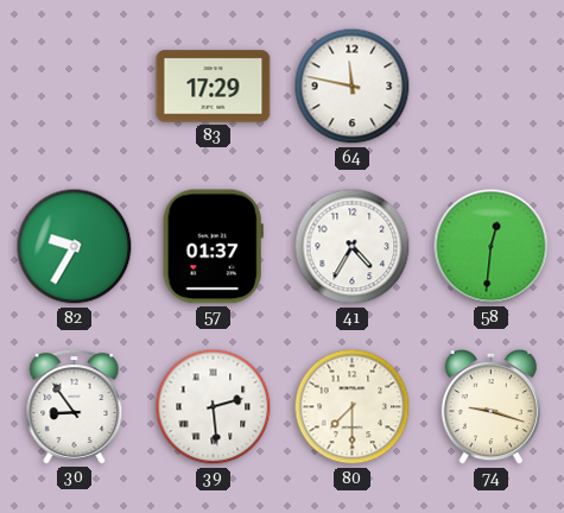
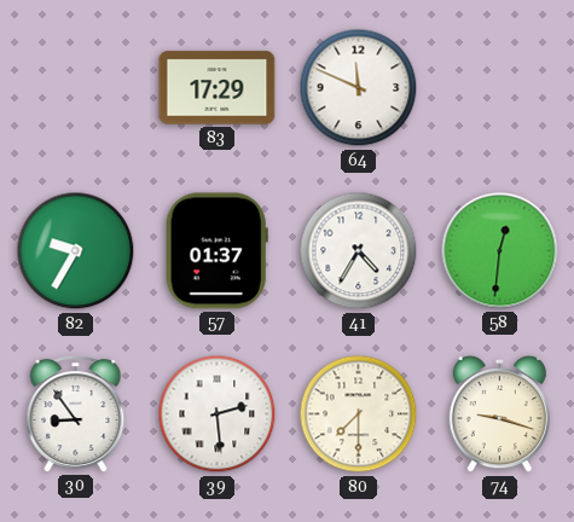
64: 11:47 -> 11:49 (359, 88)
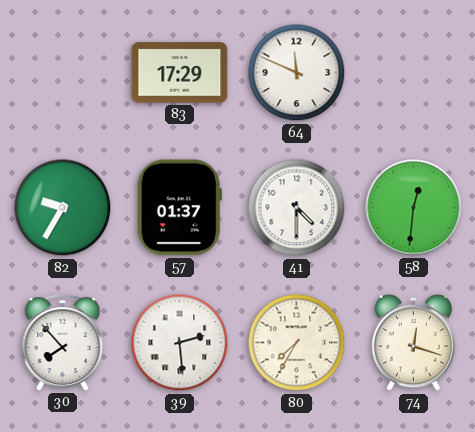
41: 4:35 -> 4:30 (297, 208)
30: 8:54 -> 7:53 (63, 343)
80: 7:30 -> 7:35 (297, 343)
74: 9:18 -> 12:18 (413, 343)
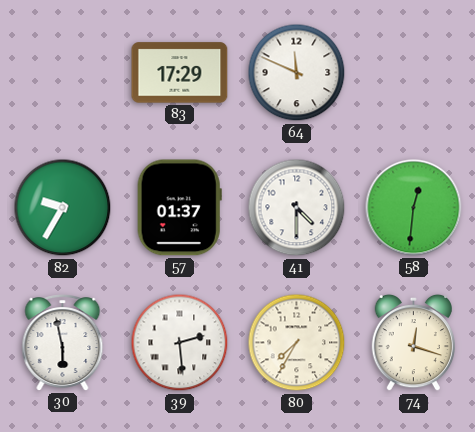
30: 7:53 -> 5:58 (63, 343)
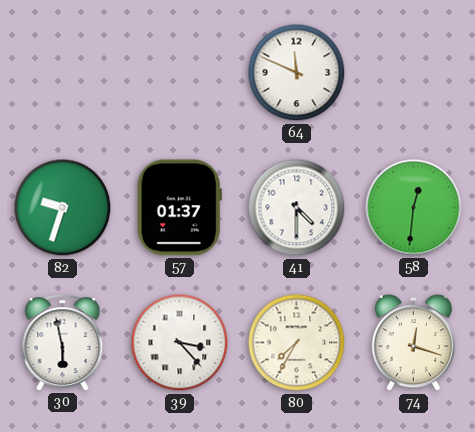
83: 17:29 -> none (180, 73)
82: 9:35 -> 9:33 (63, 208)
39: 2:29 -> 3:23 (180, 343)
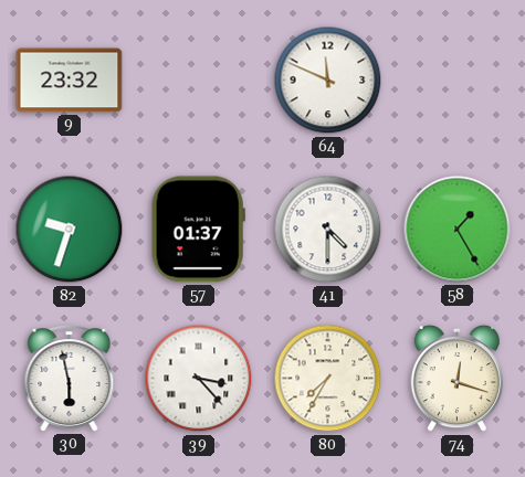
9: none -> 23:32 (70, 81)
58: 12:31 -> 1:25 (458, 230)
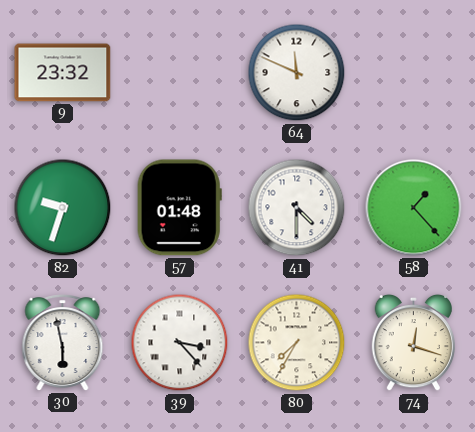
57: 01:37 -> 01:48 (179, 208)
58: 1:25 -> 1:23 (414, 208)
